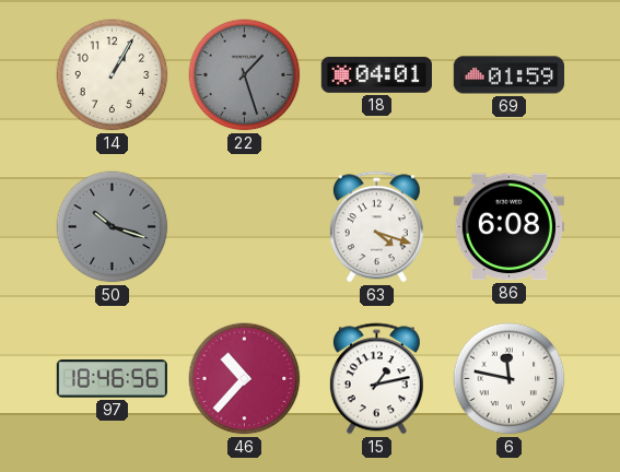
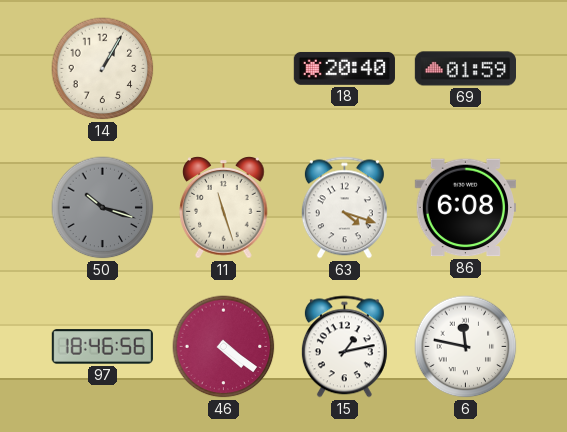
22: 1:27 -> none (245, 75)
18: 04:01 -> 20:40 (344, 68)
11: none -> 11:27 (224, 208)
46: 10:37 -> 4:21 (224, 347)
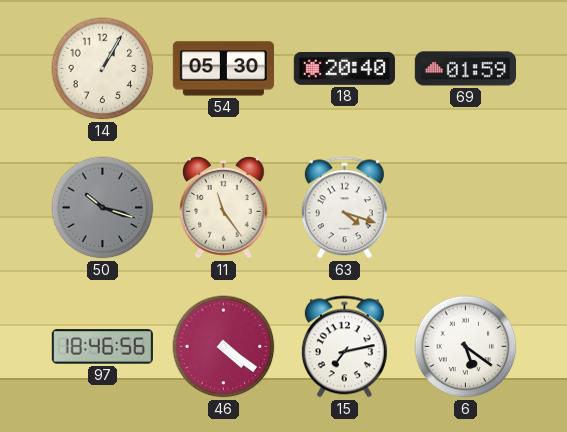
54: none -> 05:30 (223, 69)
11: 11:27 -> 11:24 (224, 208)
86: 6:08 -> none (465, 208)
15: 1:13 -> 7:13 (344, 347)
6: 11:47 -> 5:21 (466, 347)
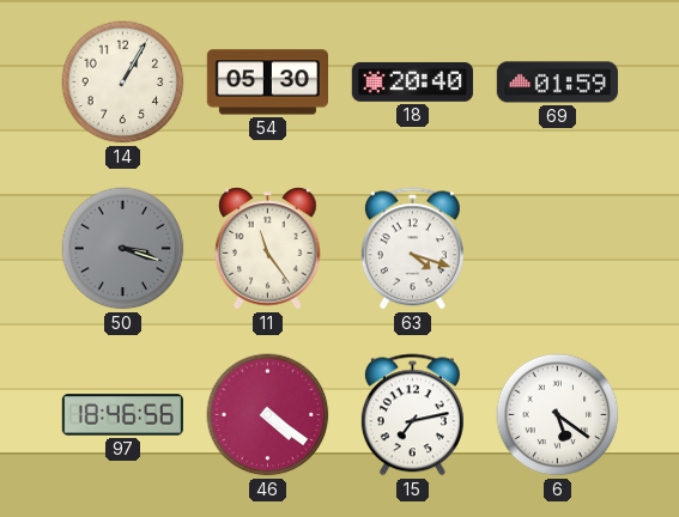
50: 10:18 -> 3:18 (123, 249)
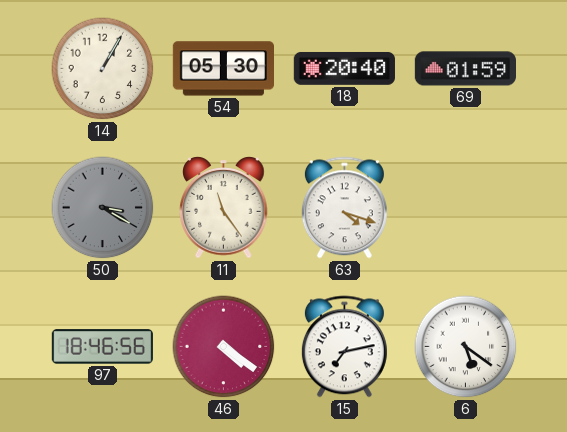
50: 3:18 -> 3:20 (103, 208)
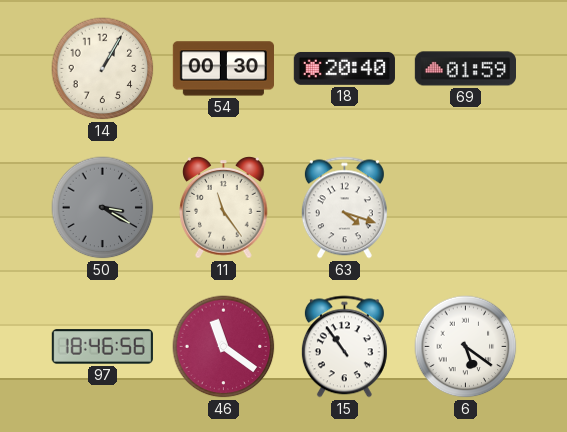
54: 05:30 -> 00:30 (223, 69)
46: 4:21 -> 11:21 (224, 347)
15: 7:13 -> 10:54 (344, 347)
